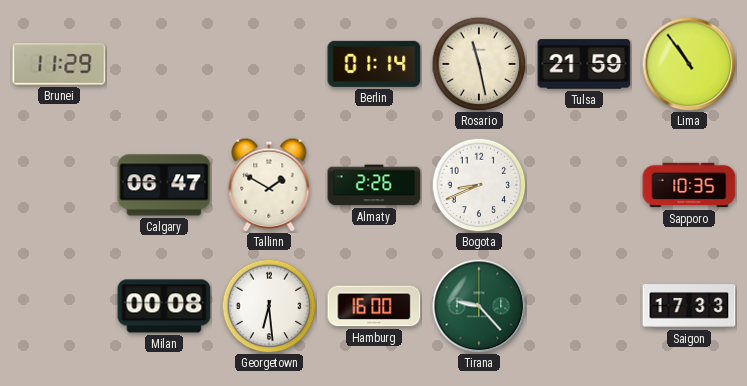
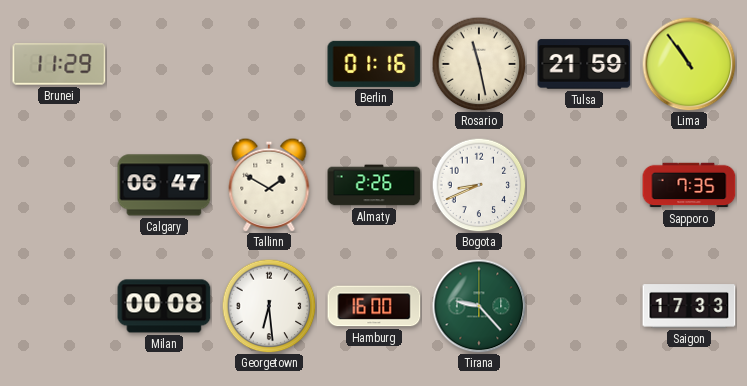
Berlin: 01:14 -> 01:16 (374, 64)
Sapporo: 10:35 -> 7:35 (689, 185)
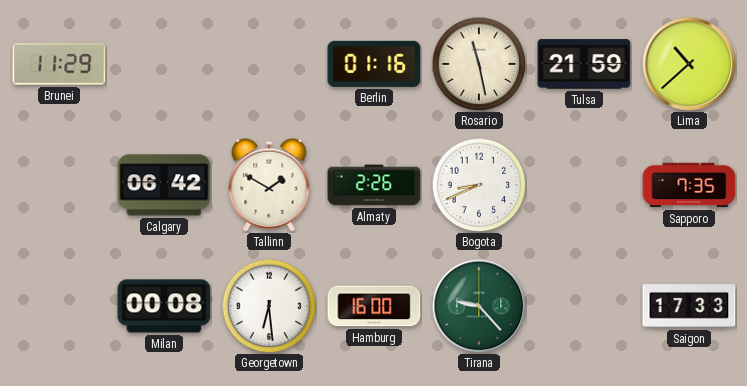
Lima: 10:54 -> 10:38 (689, 64)
Calgary: 06:47 -> 06:42 (164, 185)
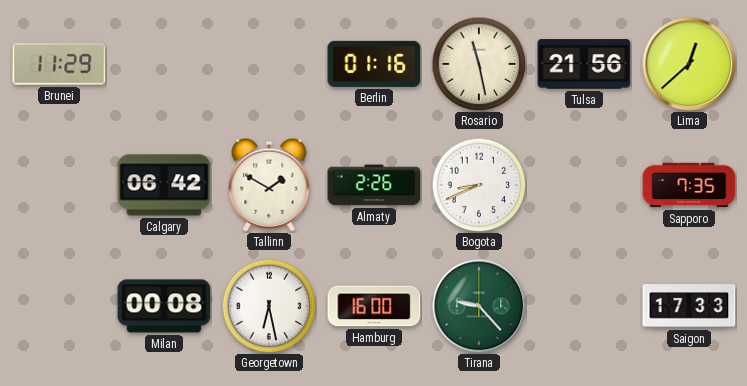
Tulsa: 21:59 -> 21:56 (584, 64)
Lima: 10:38 -> 12:38 (689, 64)
Georgetown: 6:29 -> 6:28 (269, 306)
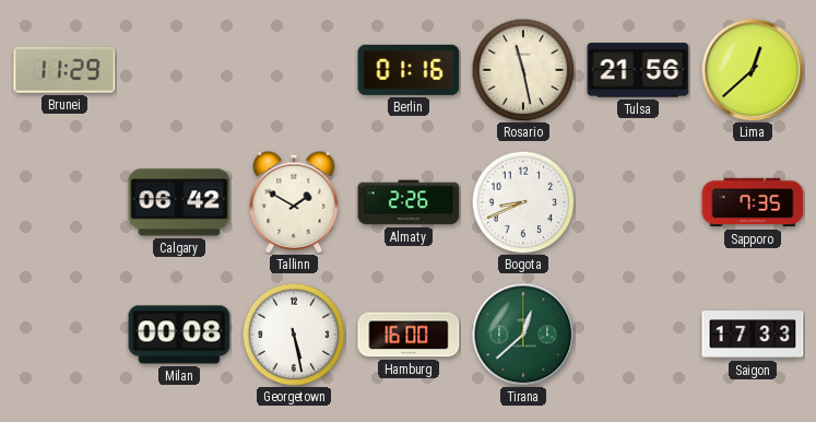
Georgetown: 6:28 -> 5:28 (294, 335)
Tirana: 9:23 -> 12:38 (523, 335)
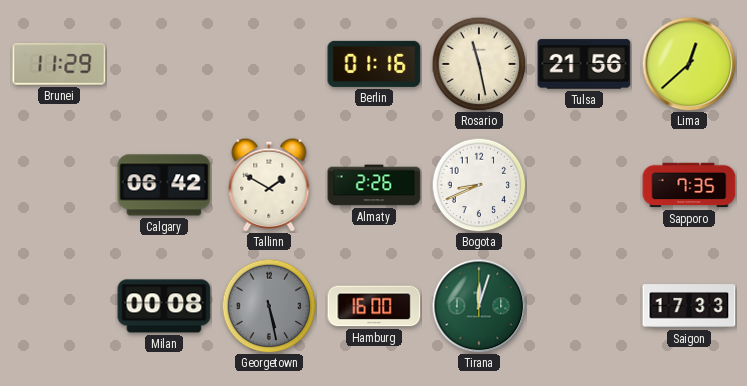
Georgetown dial: white -> grey (269, 306)
Tirana: 12:38 -> 12:03 (479, 306)
